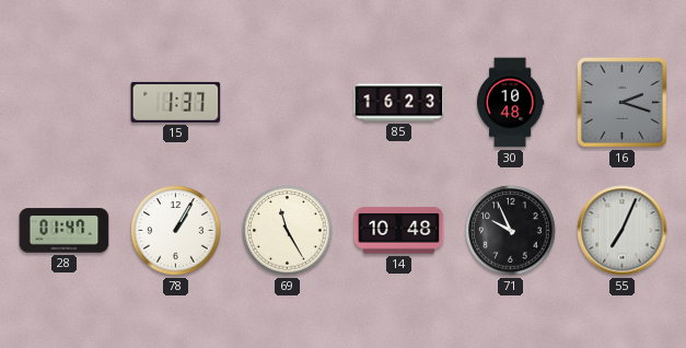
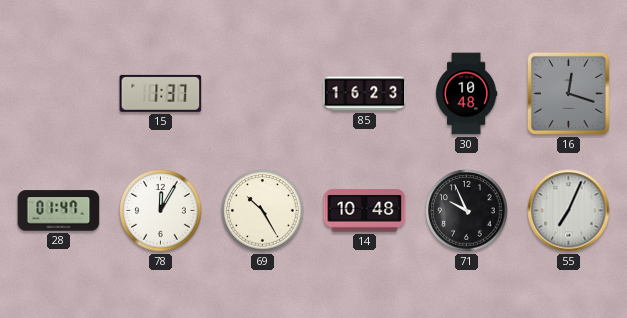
16: 2:18 -> 12:18 (569, 94)
78: 1:05 -> 12:05 (161, 211)
69: 11:25 -> 10:25 (263, 211)
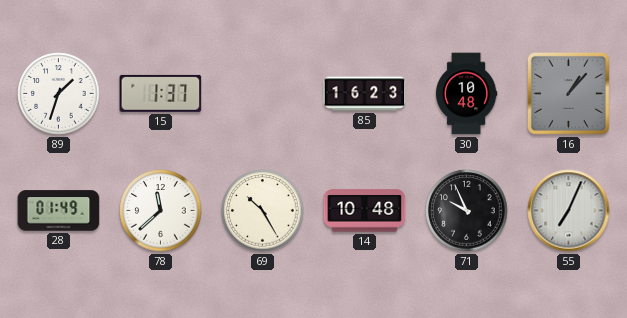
89: none -> 1:33 (59, 94)
16: 12:18 -> 1:07 (569, 94)
28: 01:47 -> 01:49 (59, 211)
78: 12:05 -> 11:38 (161, 211)
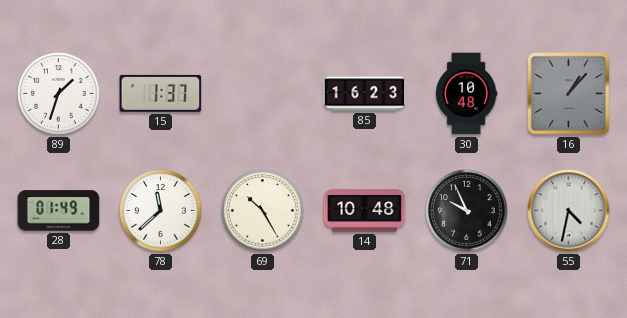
55: 7:04 -> 4:32 (569, 211)
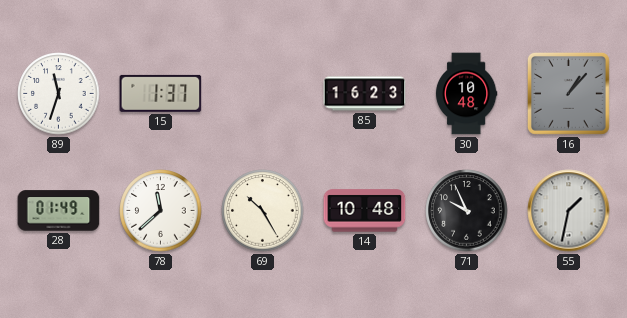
89: 1:33 -> 11:33 (59, 94)
55: 4:32 -> 1:32 (569, 211)
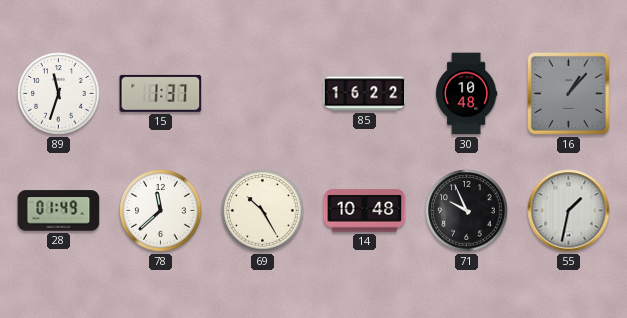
85: 16:23 -> 16:22 (365, 94)
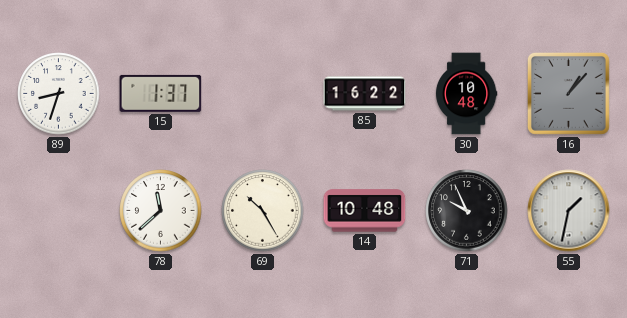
89: 11:33 -> 8:33 (59, 94)
28: 01:49 -> none (59, 211)
